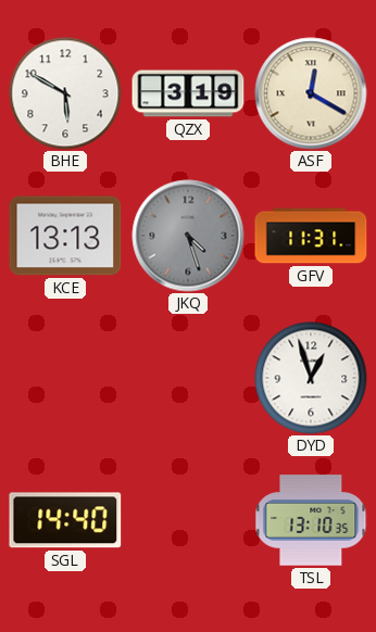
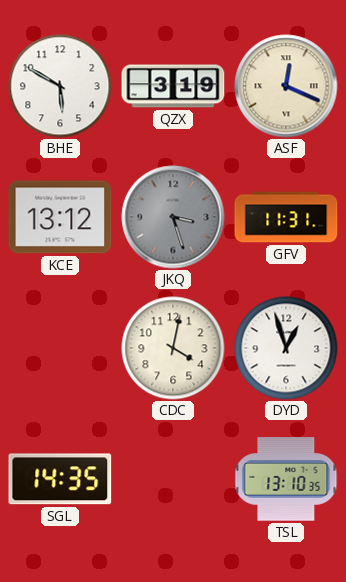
ASF: 12:20 -> 12:19 (286, 86)
KCE: 13:13 -> 13:12 (60, 217)
JKQ: 4:27 -> 3:27 (173, 217)
CDC: none -> 4:02 (173, 348)
SGL: 14:40 -> 14:35 (60, 479)
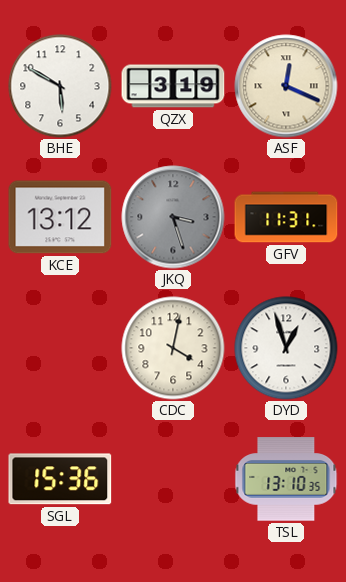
SGL: 14:35 -> 15:36 (60, 479)
